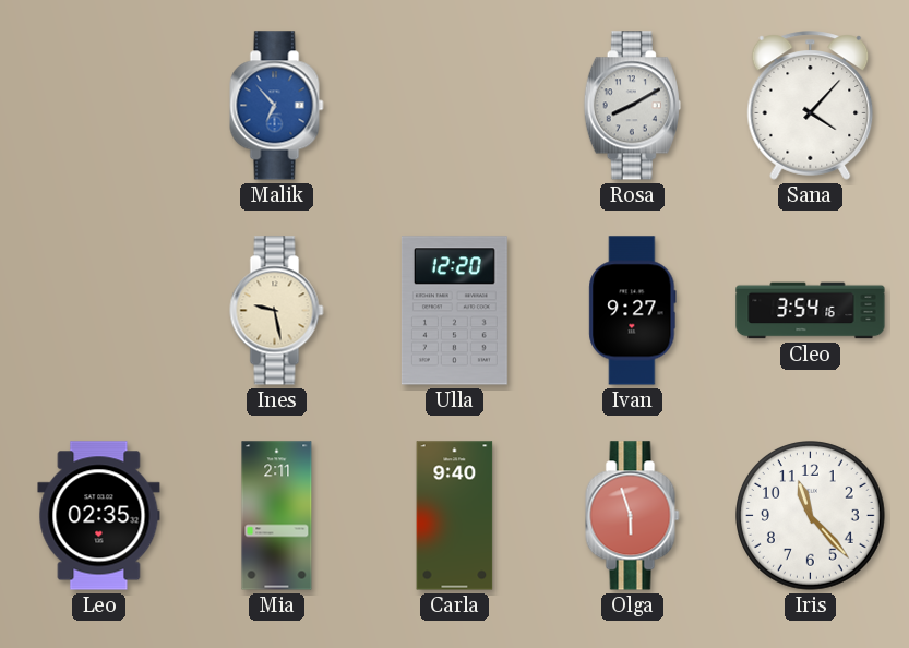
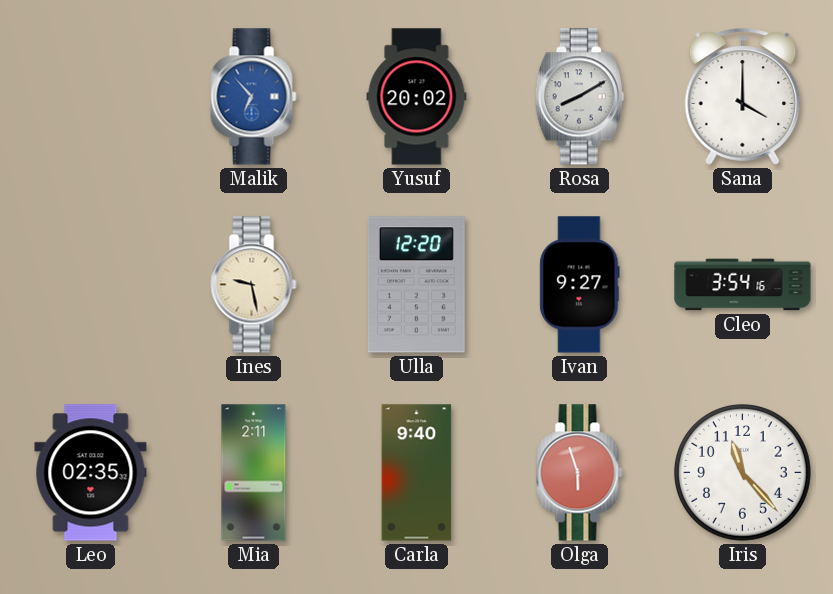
Yusuf: none -> 20:02 (417, 97)
Sana: 4:07 -> 4:00 (743, 97)
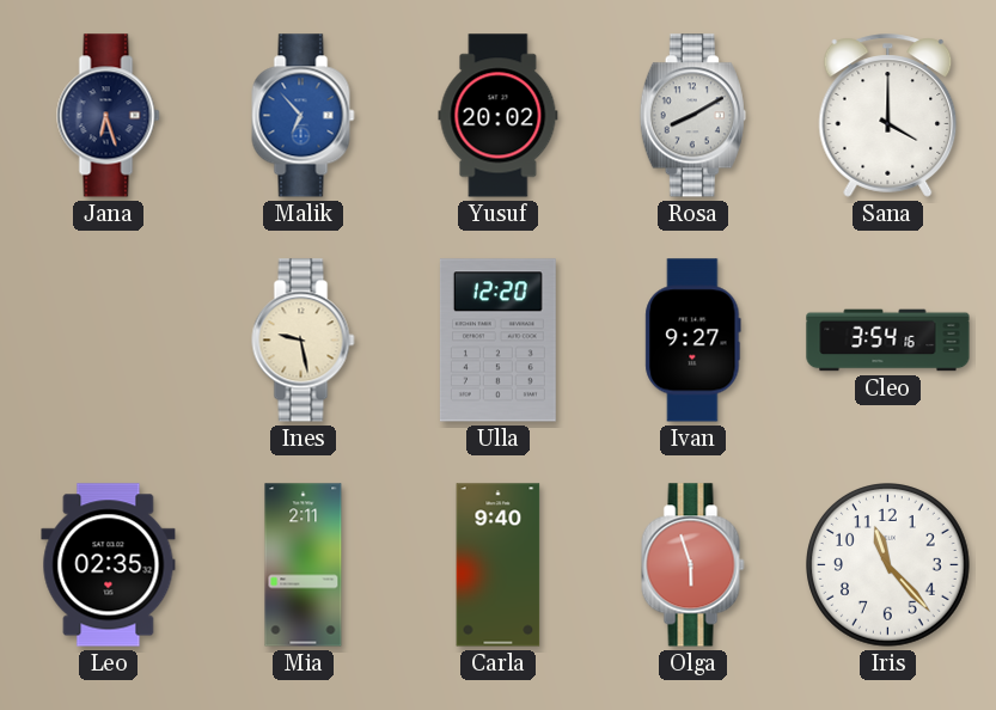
Jana: none -> 6:27 (109, 116)
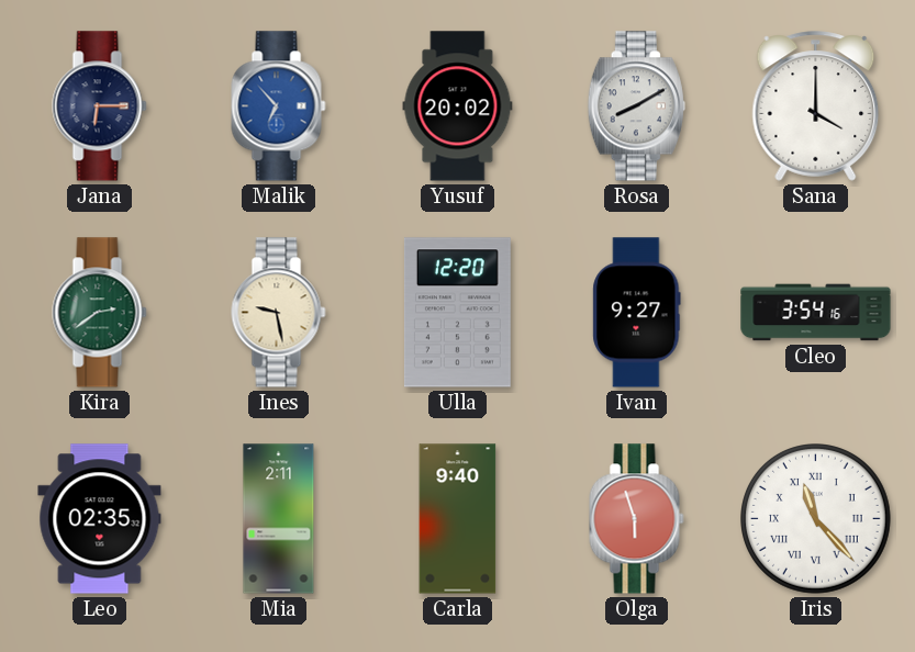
Jana: 6:27 -> 6:15 (100, 106)
Kira: none -> 2:39 (100, 313)
Iris numerals: Arabic -> Roman (816, 519)
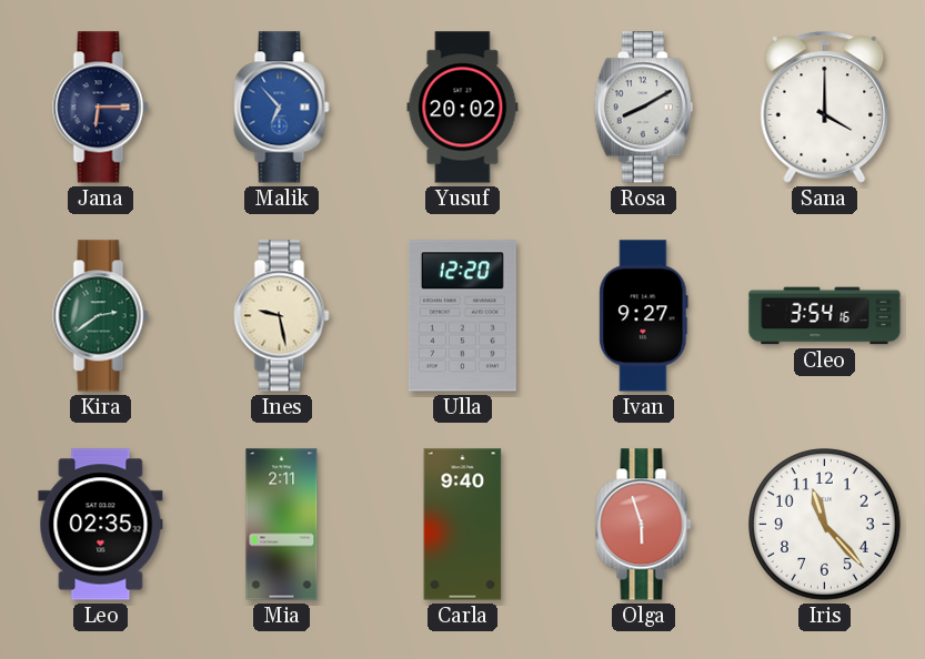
Iris numerals: Roman -> Arabic (825, 525)
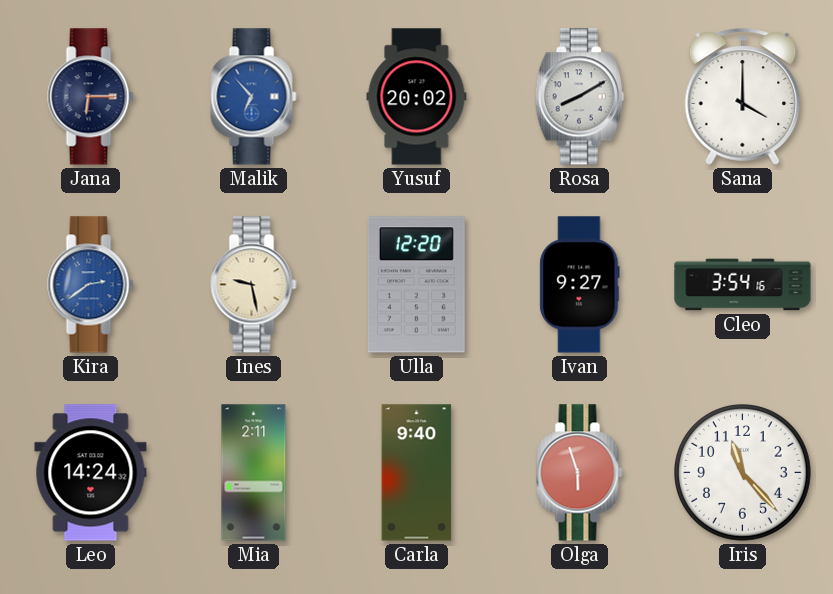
Kira dial: green -> blue (91, 285)
Leo: 02:35 -> 14:24 (91, 473)
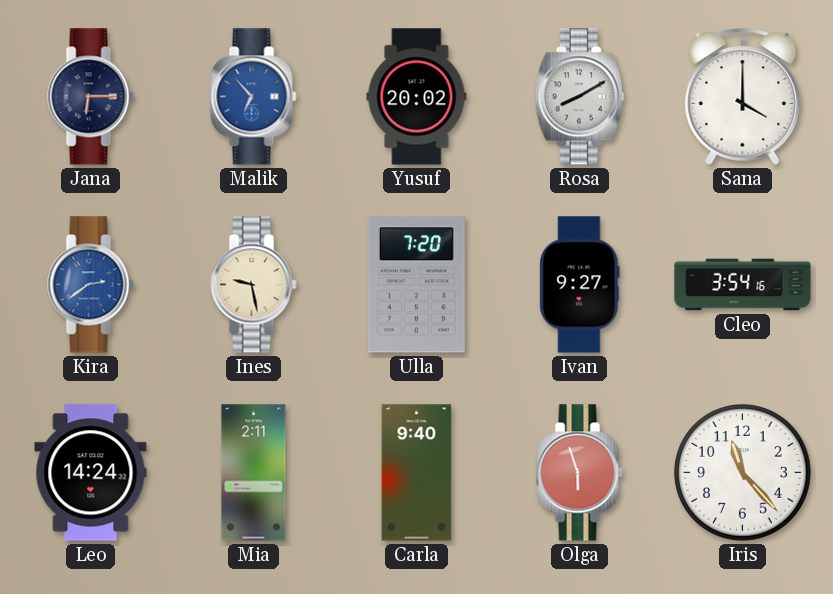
Ulla: 12:20 -> 7:20 (416, 285)
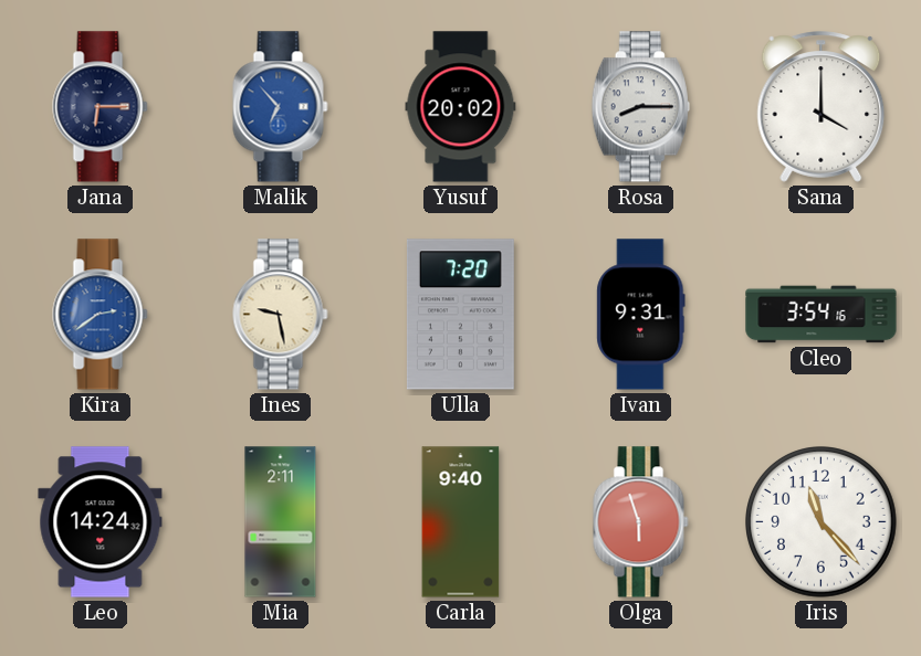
Rosa: 8:10 -> 8:15 (640, 107)
Ivan: 9:27 -> 9:31 (641, 315)
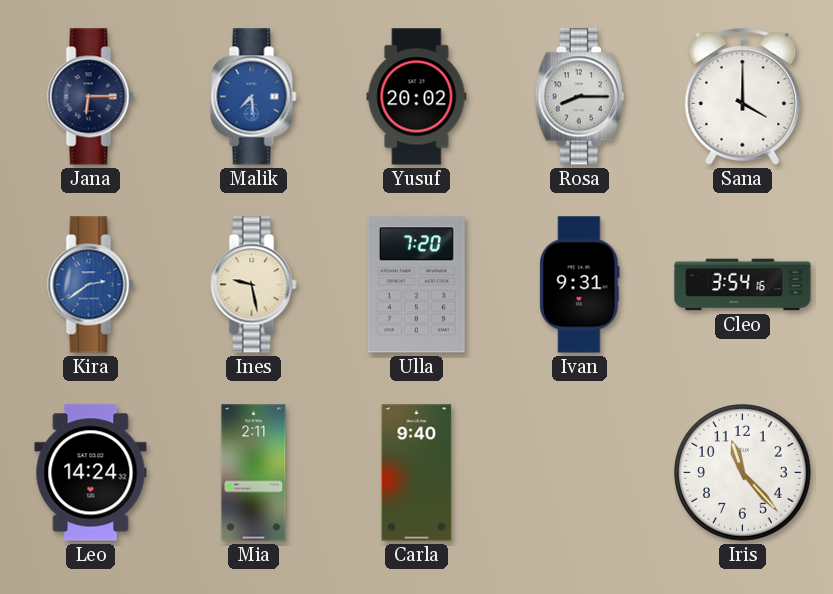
Malik: 6:53 -> 7:29 (254, 97)
Olga: 5:57 -> none (641, 522)
